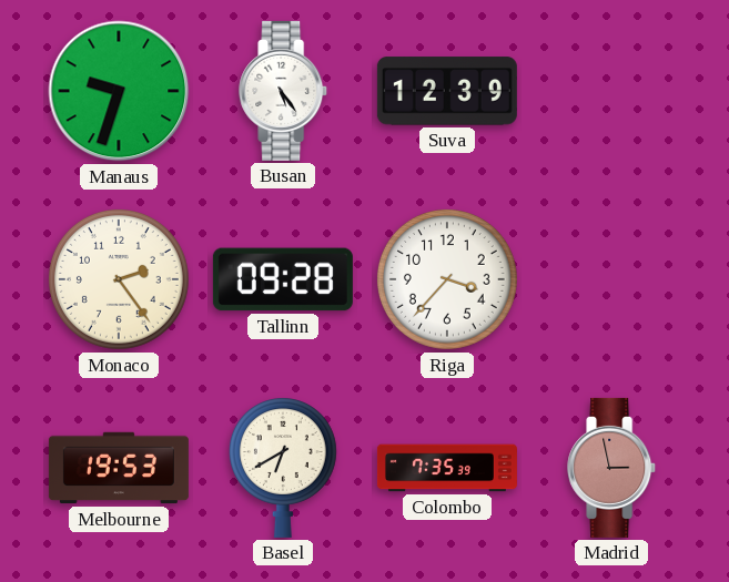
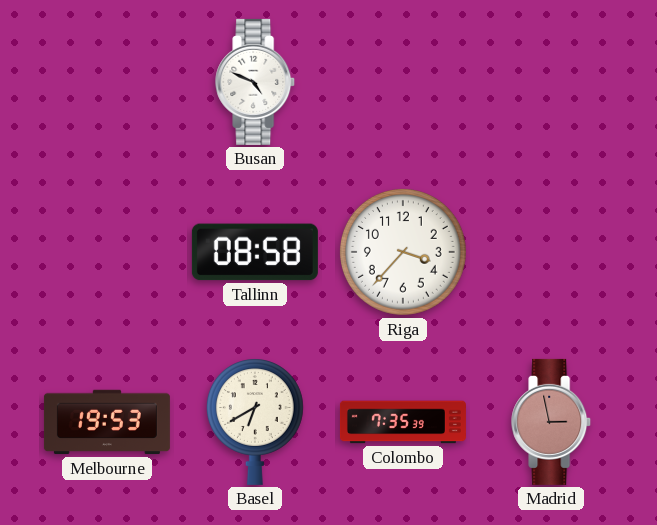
Manaus: 9:33 -> none (119, 91)
Busan: 5:24 -> 4:49 (256, 82)
Suva: 12:39 -> none (447, 91)
Monaco: 2:24 -> none (119, 279)
Tallinn: 09:28 -> 08:58 (255, 252)
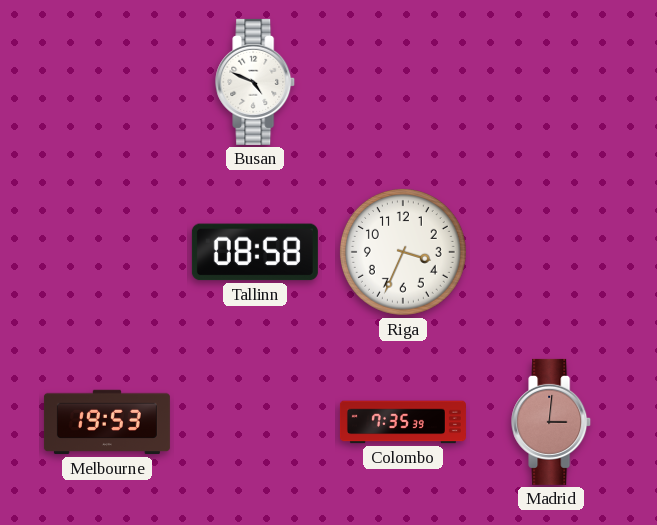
Riga: 3:37 -> 3:34 (403, 252)
Basel: 6:40 -> none (255, 422)
Madrid: 2:58 -> 3:01 (552, 422)
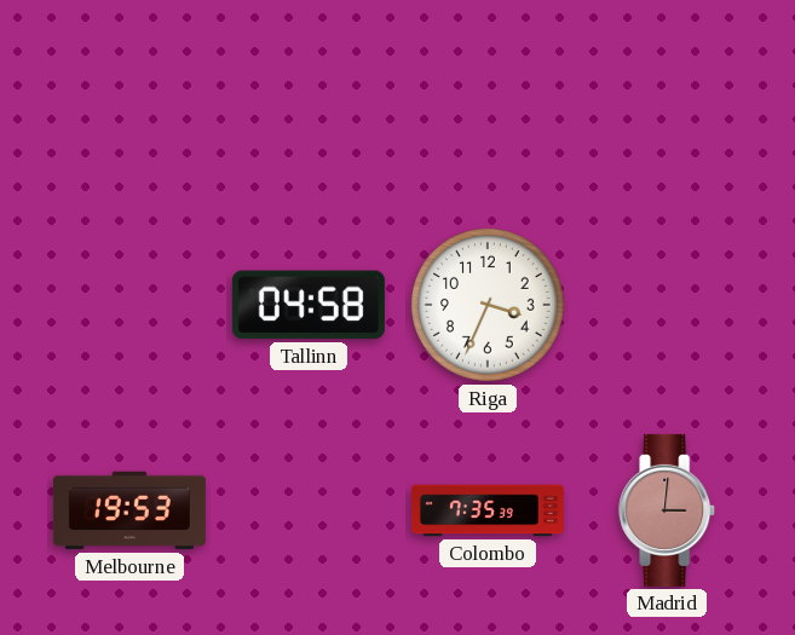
Busan: 4:49 -> none (256, 82)
Tallinn: 08:58 -> 04:58 (309, 305)
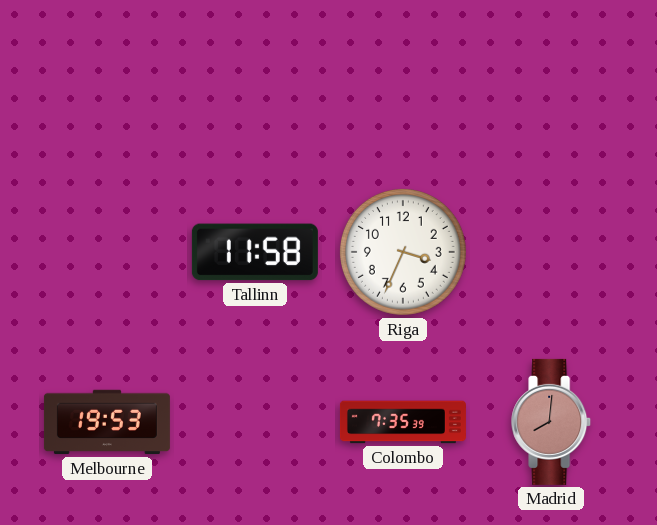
Tallinn: 04:58 -> 11:58 (255, 252)
Madrid: 3:01 -> 8:01 (552, 422)
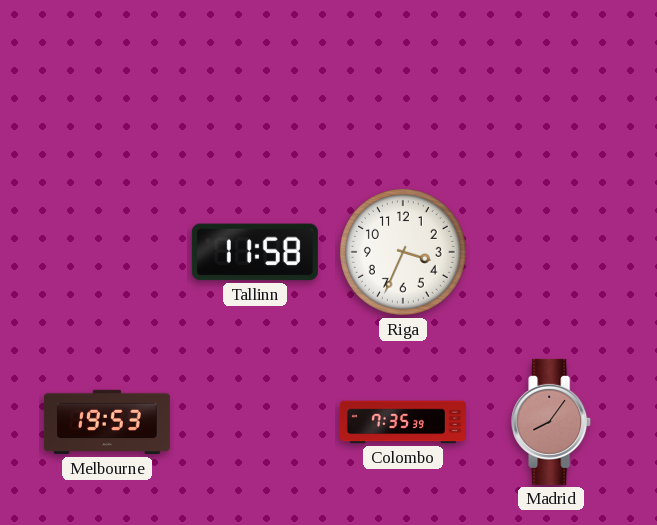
Madrid: 8:01 -> 8:06 (552, 422)
